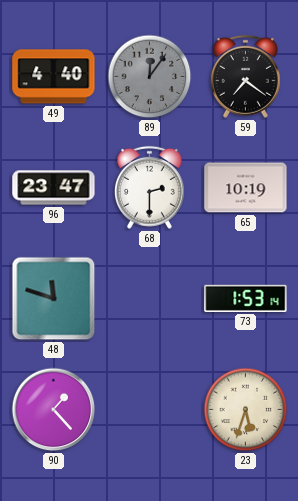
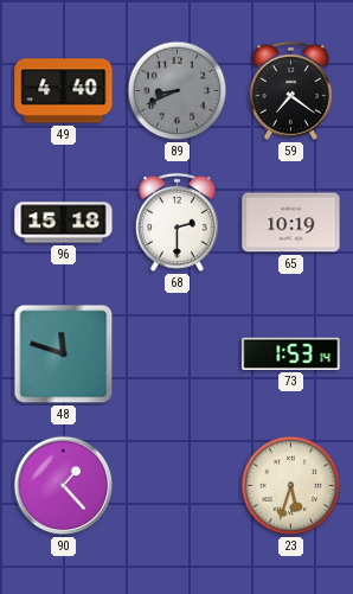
89: 12:06 -> 8:41 (178, 91)
96: 23:47 -> 15:18 (64, 223)
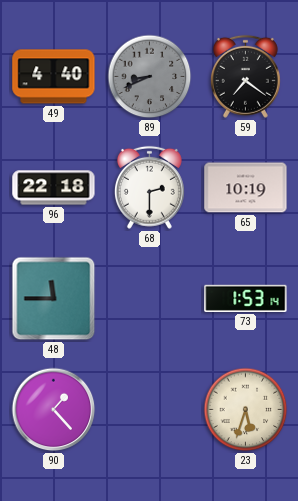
96: 15:18 -> 22:18 (54, 188)
48: 11:48 -> 11:45 (54, 299)
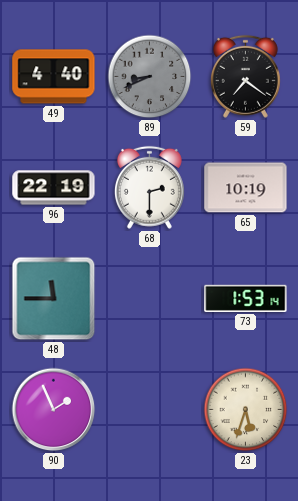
96: 22:18 -> 22:19 (54, 188)
90: 1:23 -> 1:56 (54, 410)
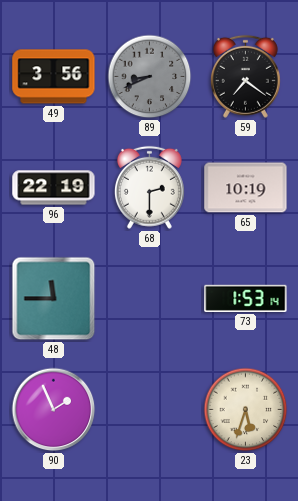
49: 4:40 -> 3:56 (54, 77)
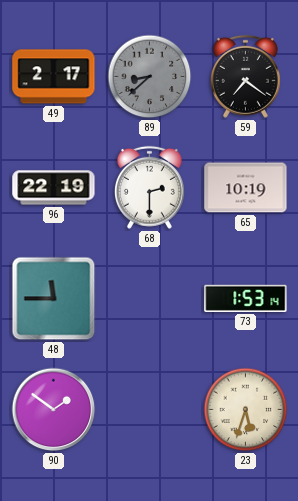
49: 3:56 -> 2:17 (54, 77)
89: 8:41 -> 8:38 (150, 77)
90: 1:56 -> 1:51 (54, 410)
